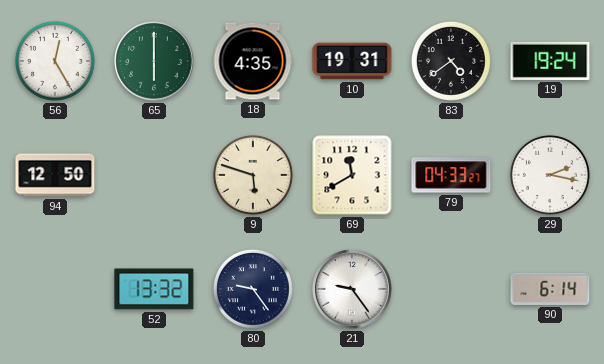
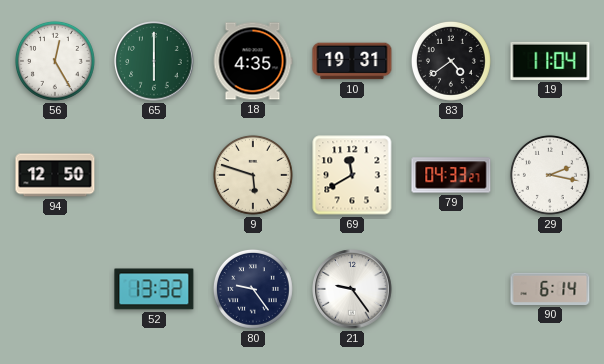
19: 19:24 -> 11:04 (550, 61)
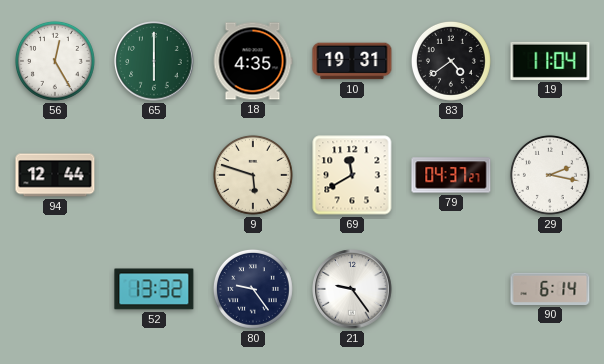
94: 12:50 -> 12:44 (55, 175)
79: 04:33 -> 04:37 (451, 175)
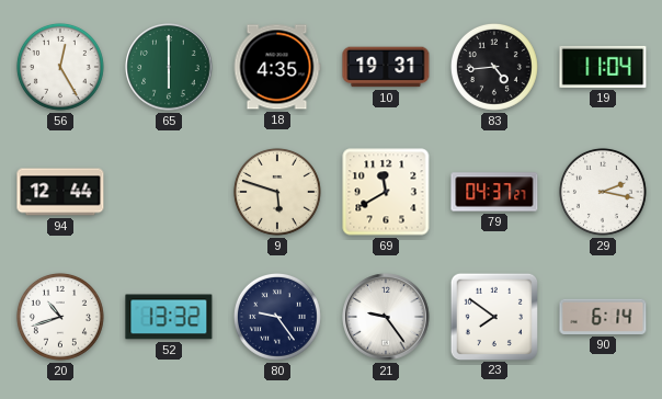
83: 4:39 -> 4:44 (494, 67)
20: none -> 10:42 (60, 317)
23: none -> 7:51 (493, 316)
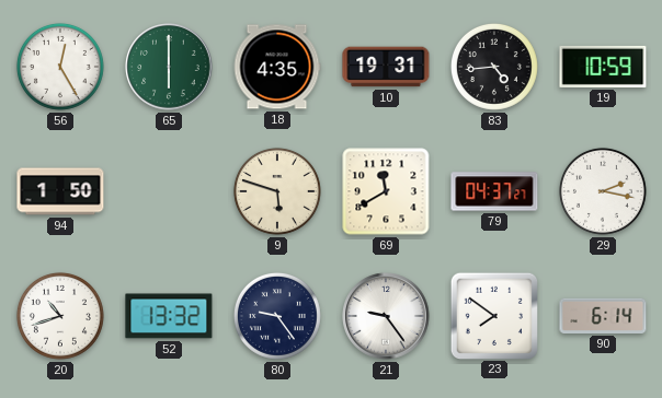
19: 11:04 -> 10:59 (603, 67)
94: 12:44 -> 1:50 (60, 191)
